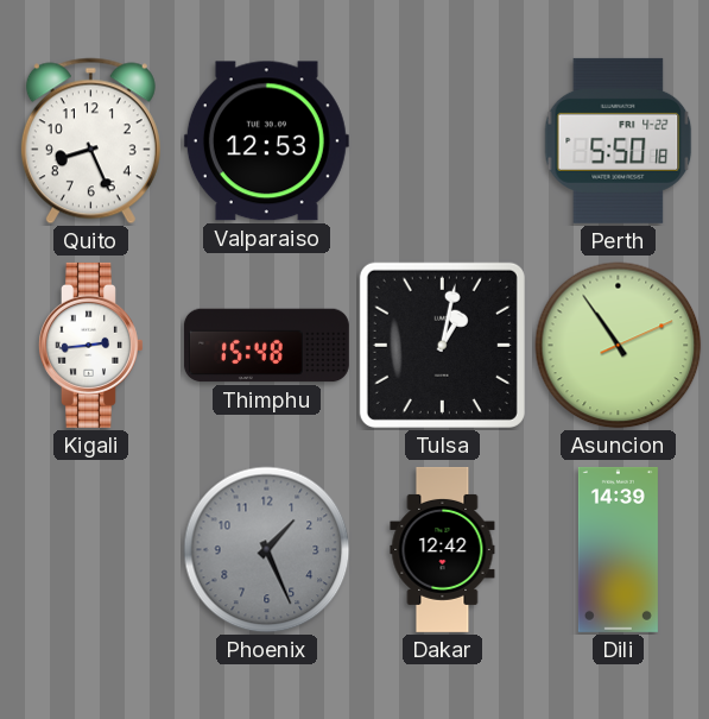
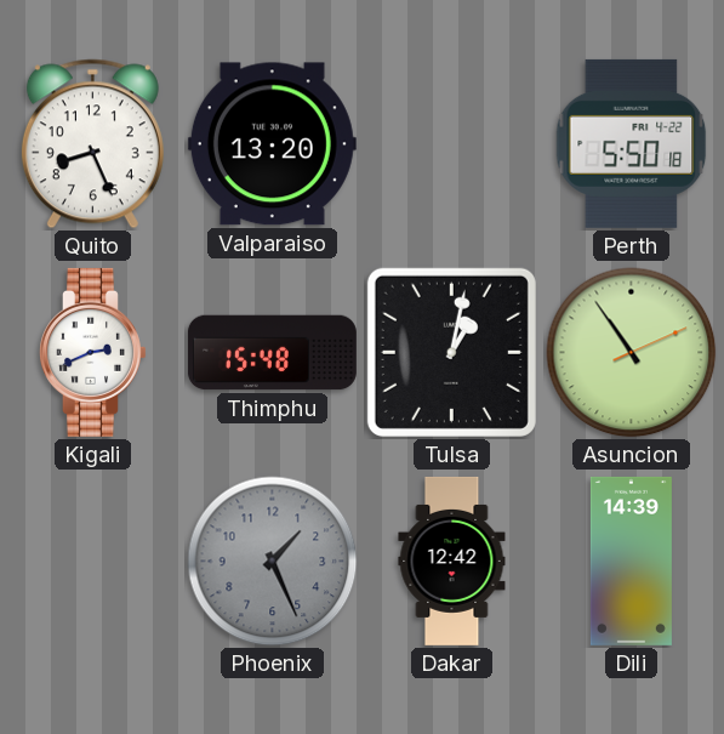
Valparaiso: 12:53 -> 13:20 (272, 144)
Kigali: 2:44 -> 2:41 (93, 352)
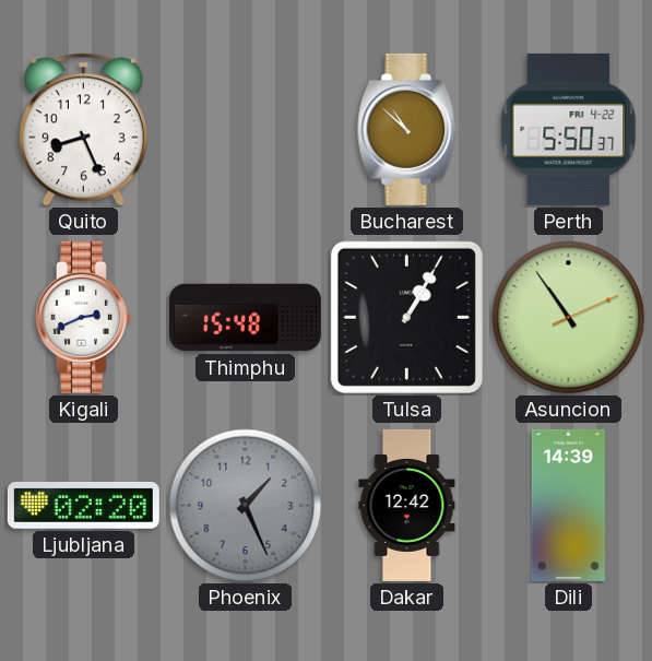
Valparaiso: 13:20 -> none (272, 144)
Bucharest: none -> 10:52 (407, 129)
Perth: 5:50:18 -> 5:50:37 (569, 129)
Tulsa: 1:02 -> 1:05 (406, 317)
Ljubljana: none -> 02:20 (83, 506)
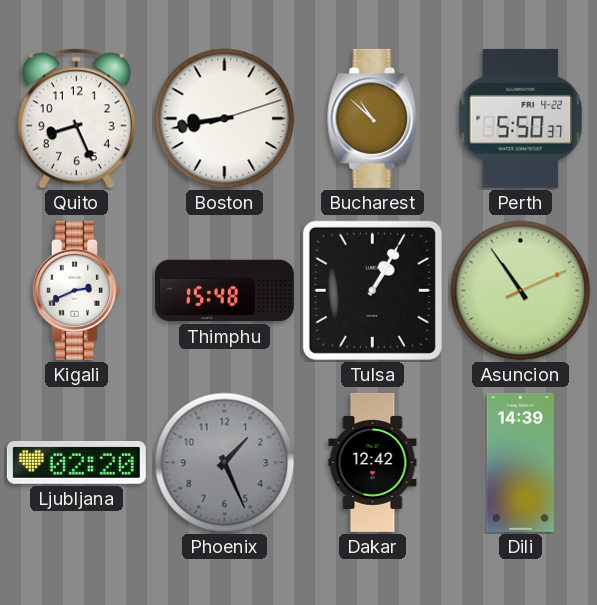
Boston: none -> 8:43 (225, 119)
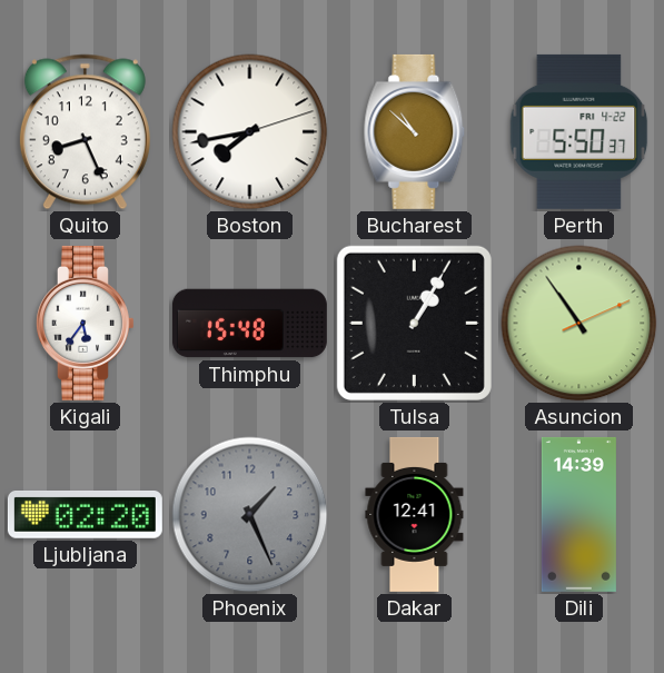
Boston: 8:43 -> 7:43 (250, 132)
Kigali: 2:41 -> 5:36 (86, 323)
Dakar: 12:42 -> 12:41 (415, 514)
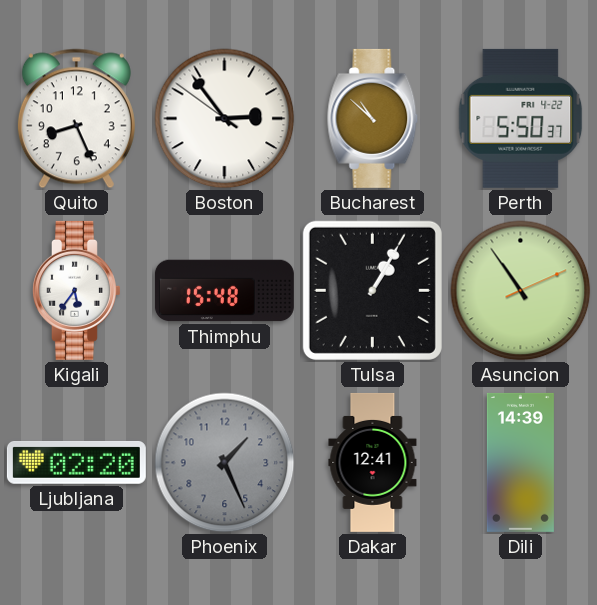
Boston: 7:43 -> 2:53 (225, 119)
